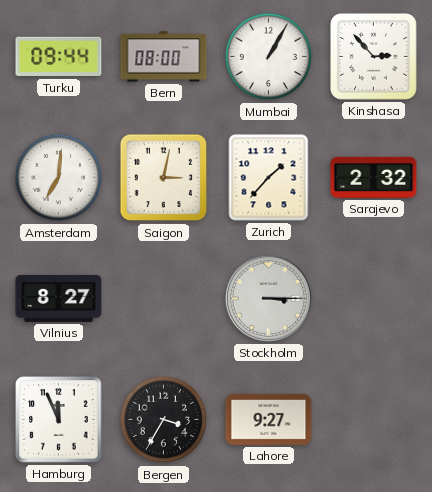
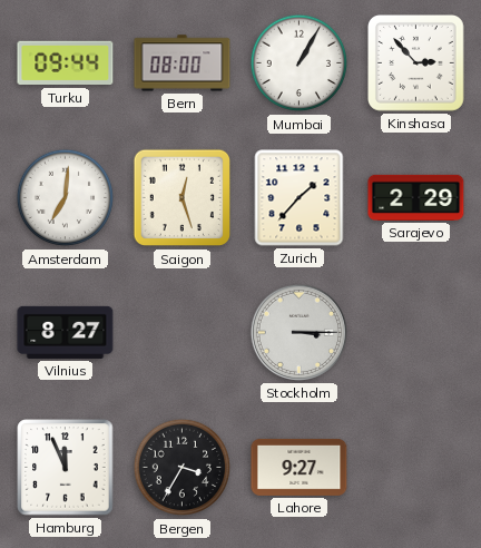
Saigon: 3:02 -> 12:27 (183, 198)
Sarajevo: 2:32 -> 2:29 (416, 197)
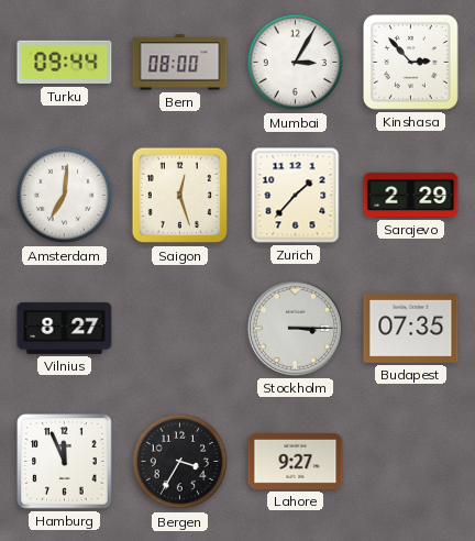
Mumbai: 1:05 -> 3:05 (296, 63)
Budapest: none -> 07:35 (411, 328)
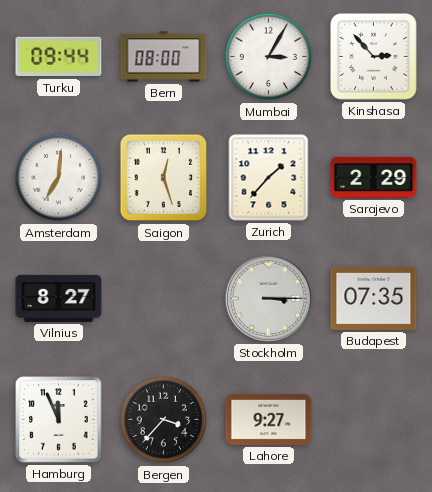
Bergen: 3:35 -> 3:37 (164, 420)
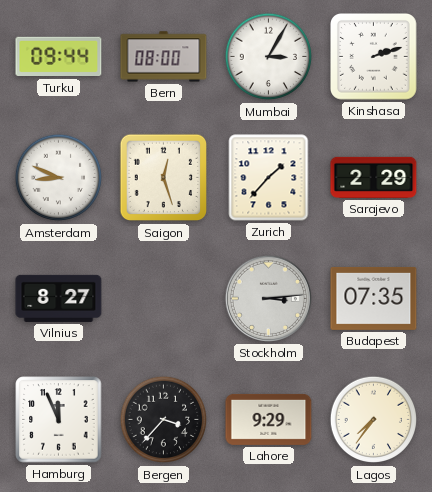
Kinshasa: 2:53 -> 2:12 (374, 57)
Amsterdam: 7:01 -> 8:49 (59, 178)
Stockholm: 3:15 -> 3:14 (268, 298)
Lahore: 9:27 -> 9:29 (269, 419)
Lagos: none -> 7:36 (374, 420)
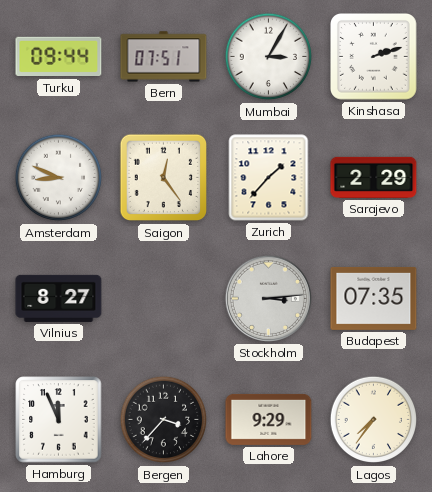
Bern: 08:00 -> 07:51 (164, 57)
Saigon: 12:27 -> 12:24 (164, 178)
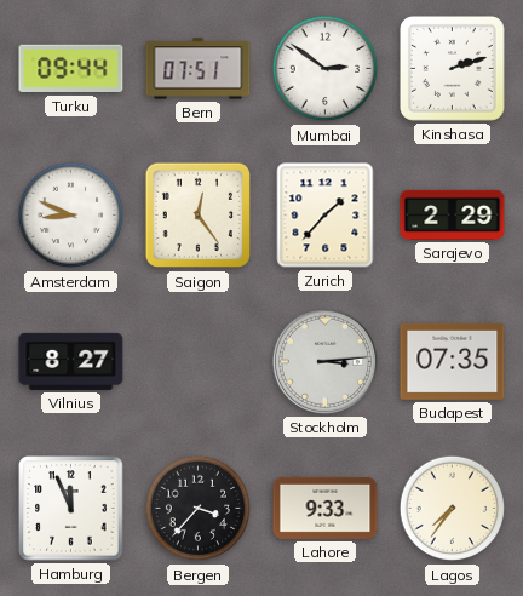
Mumbai: 3:05 -> 2:51 (326, 69)
Lahore: 9:29 -> 9:33 (326, 508)
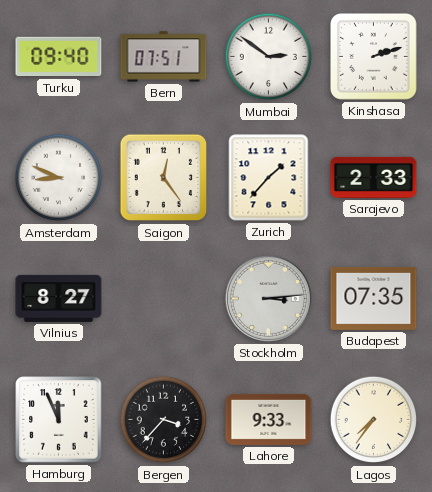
Turku: 09:44 -> 09:40 (59, 57)
Sarajevo: 2:29 -> 2:33 (374, 177)
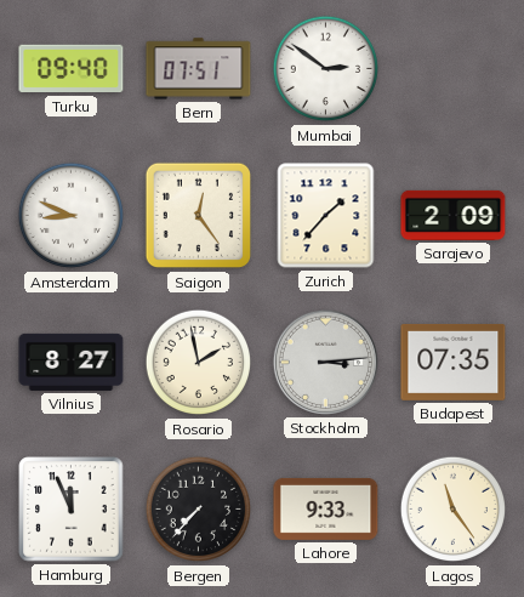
Kinshasa: 2:12 -> none (374, 57)
Sarajevo: 2:33 -> 2:09 (454, 215)
Rosario: none -> 1:58 (199, 363)
Bergen: 3:37 -> 7:37 (199, 510)
Lagos: 7:36 -> 11:24 (454, 510)
